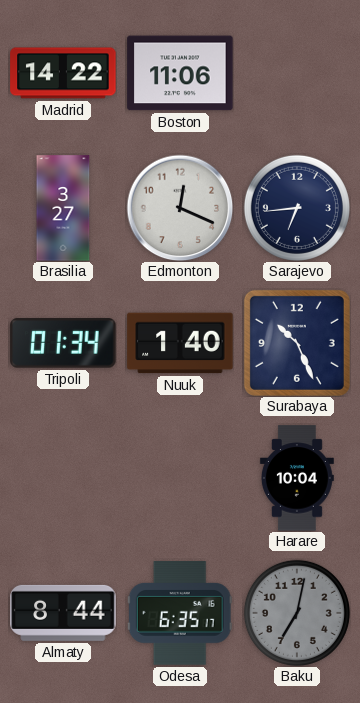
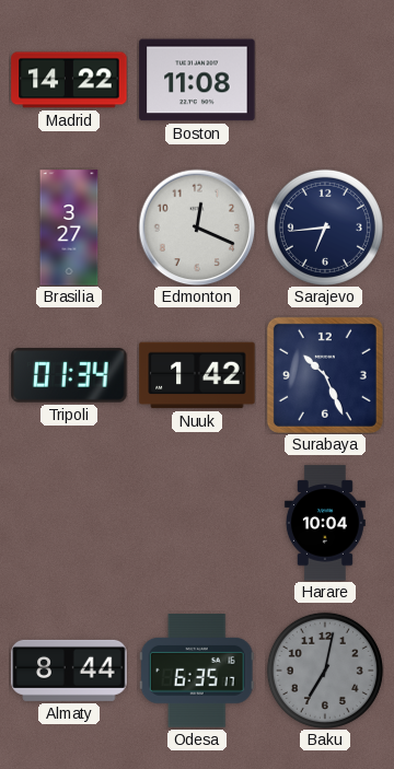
Boston: 11:06 -> 11:08 (197, 80)
Nuuk: 1:40 -> 1:42 (197, 375)
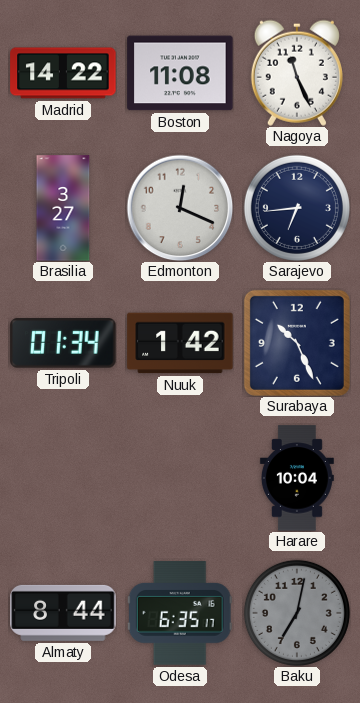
Nagoya: none -> 11:26 (297, 73)
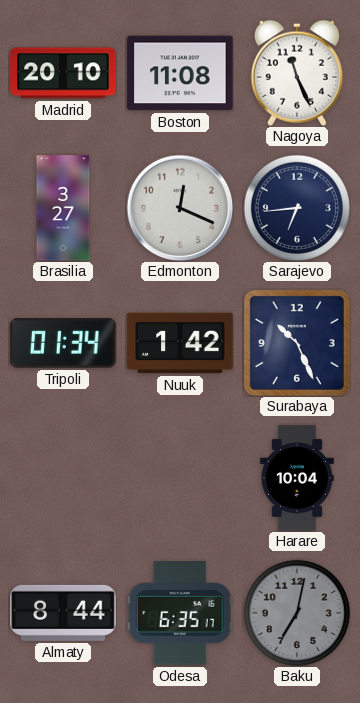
Madrid: 14:22 -> 20:10 (63, 73)
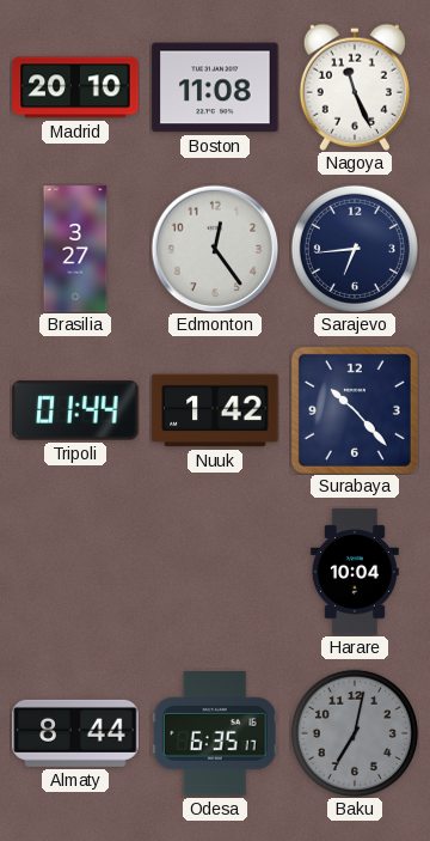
Edmonton: 12:19 -> 12:24 (215, 249)
Tripoli: 01:34 -> 01:44 (75, 410)
Surabaya: 10:26 -> 10:23 (355, 410)
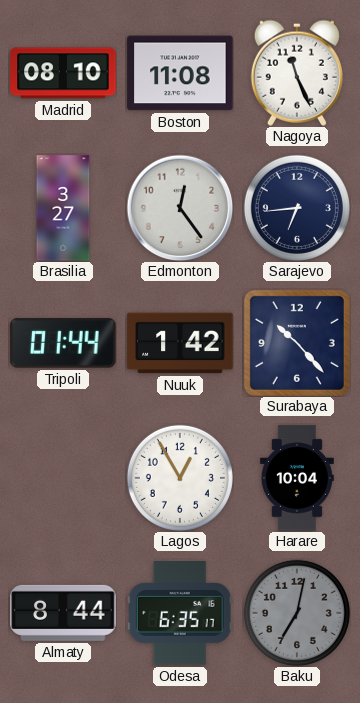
Madrid: 20:10 -> 08:10 (63, 73)
Lagos: none -> 12:55 (180, 478)
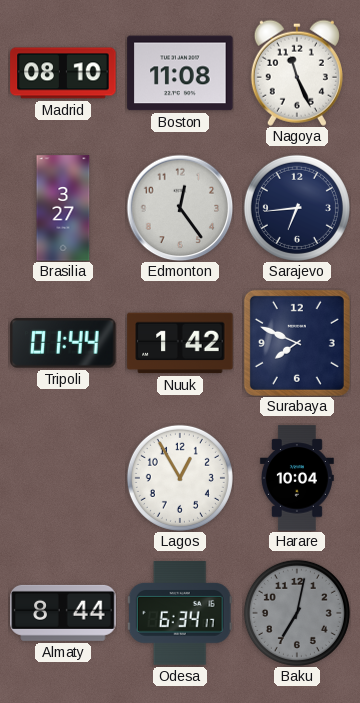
Surabaya: 10:23 -> 7:49 (297, 343)
Odesa: 6:35 -> 6:34 (180, 613)
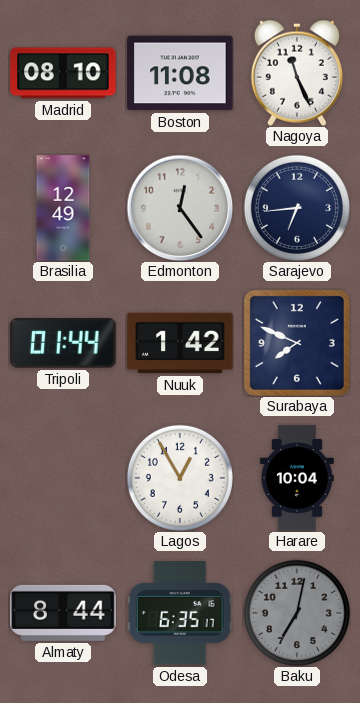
Brasilia: 3:27 -> 12:49 (63, 208)
Odesa: 6:34 -> 6:35 (180, 613)
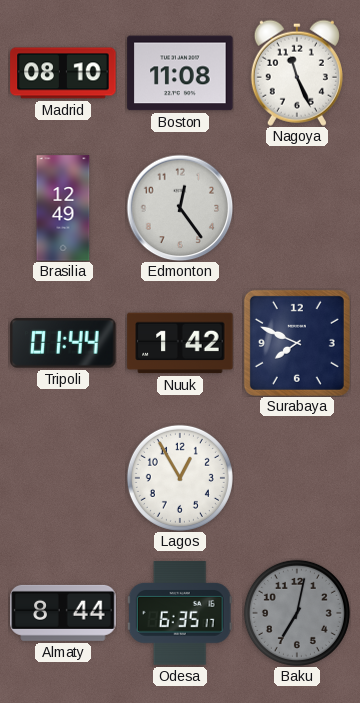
Sarajevo: 6:44 -> none (297, 208)
Harare: 10:04 -> none (297, 478)
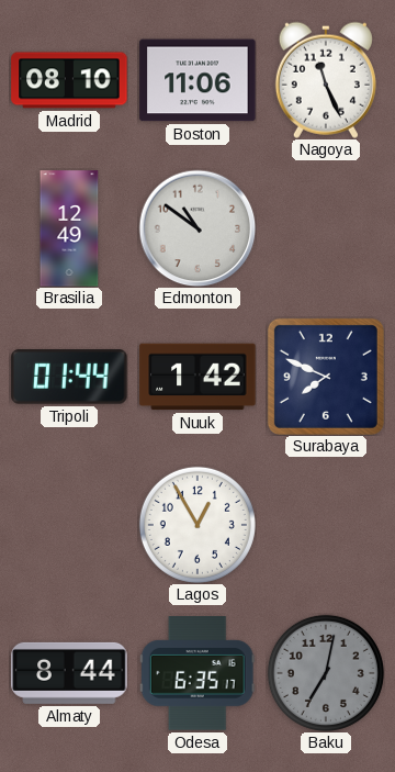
Boston: 11:08 -> 11:06 (198, 80)
Edmonton: 12:24 -> 10:51 (198, 228)
